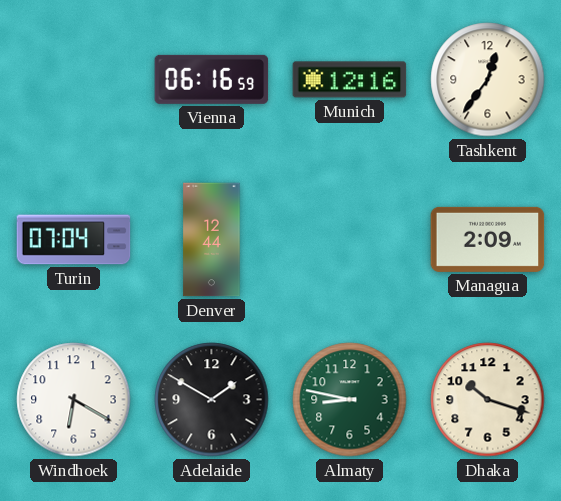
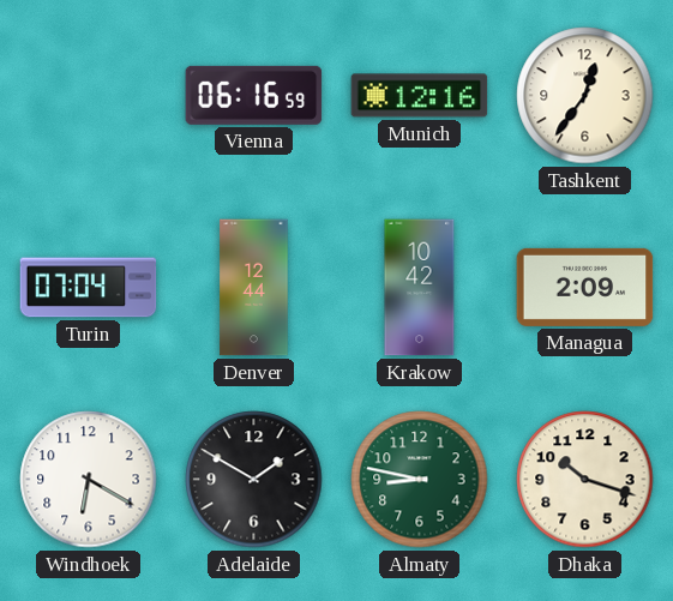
Krakow: none -> 10:42 (420, 288)
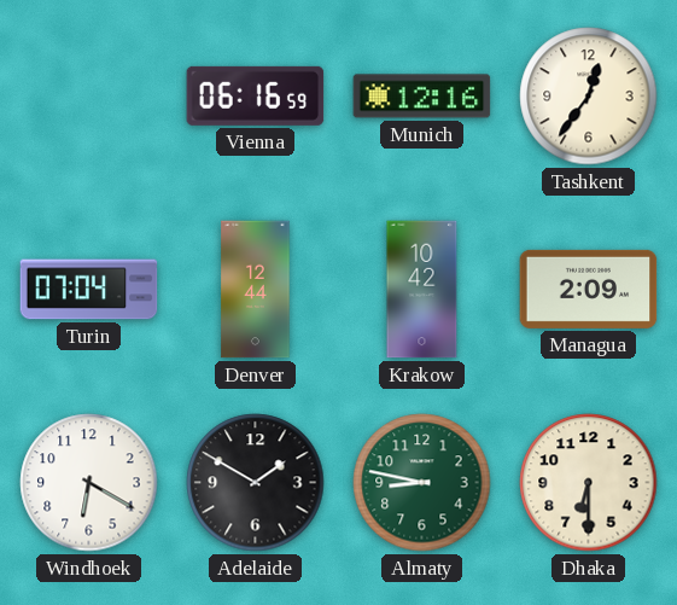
Dhaka: 10:18 -> 6:30 (589, 483)
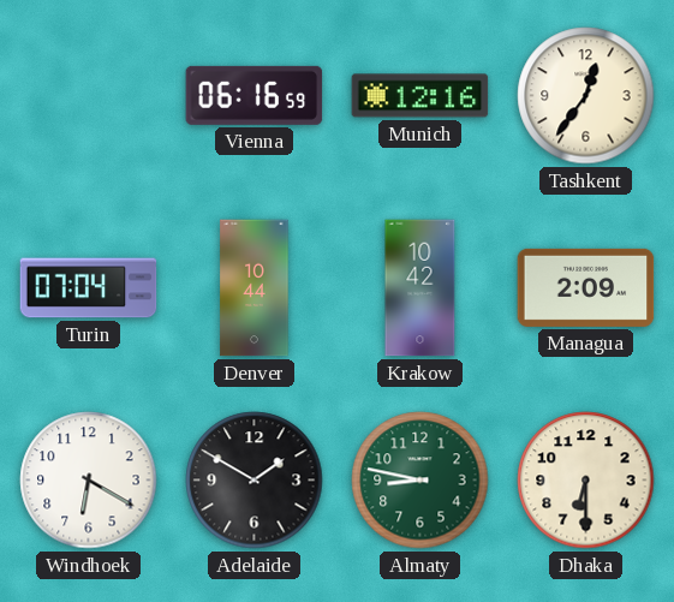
Denver: 12:44 -> 10:44 (255, 288)
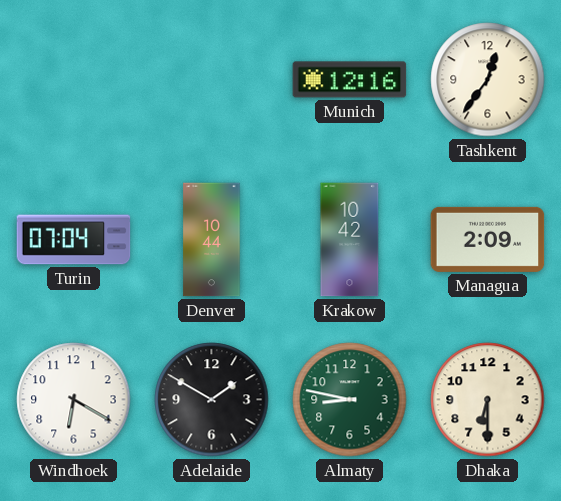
Vienna: 06:16 -> none (255, 95)
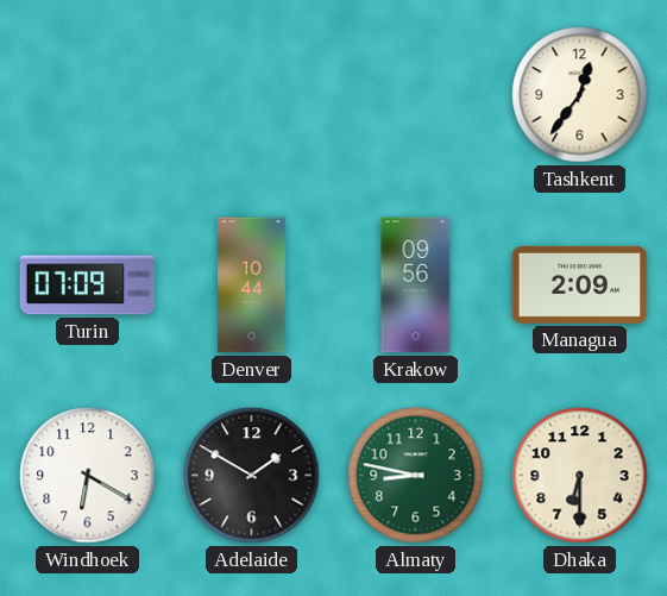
Munich: 12:16 -> none (350, 80)
Turin: 07:04 -> 07:09 (88, 286)
Krakow: 10:42 -> 09:56 (416, 286)
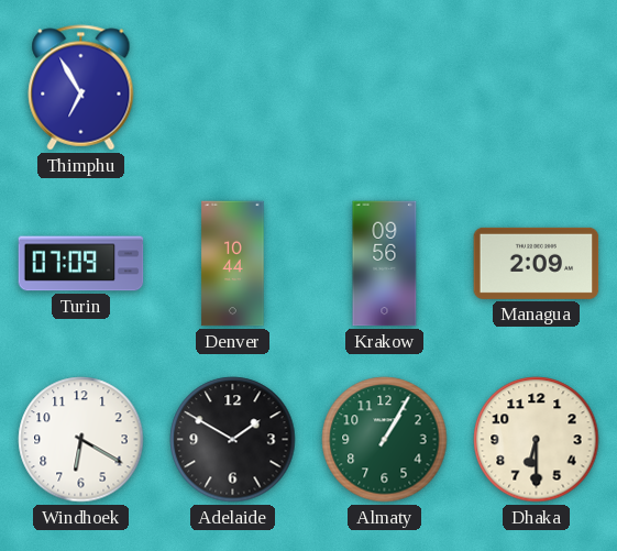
Thimphu: none -> 6:55 (81, 88)
Tashkent: 12:36 -> none (580, 95)
Almaty: 8:47 -> 1:05 (385, 440)
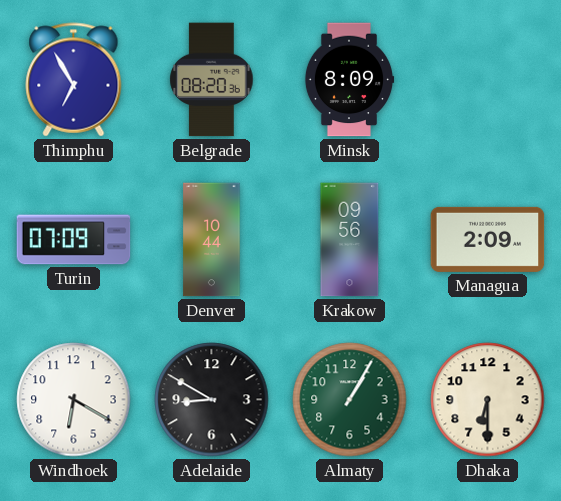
Belgrade: none -> 08:20 (212, 80)
Minsk: none -> 8:09 (349, 80)
Adelaide: 1:50 -> 8:50 (212, 400)
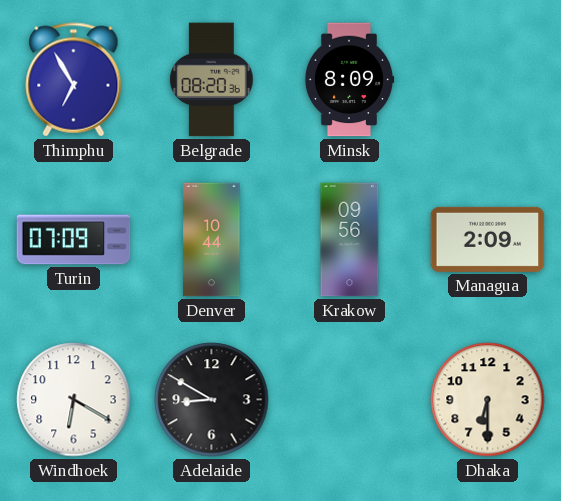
Almaty: 1:05 -> none (350, 400)
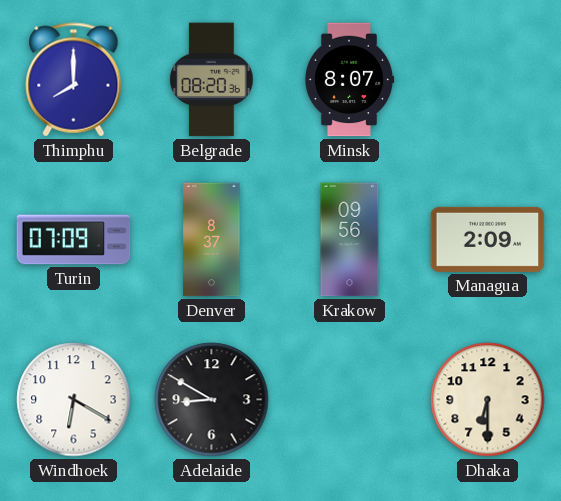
Thimphu: 6:55 -> 8:00 (74, 80)
Minsk: 8:09 -> 8:07 (349, 80)
Denver: 10:44 -> 8:37 (212, 240)
